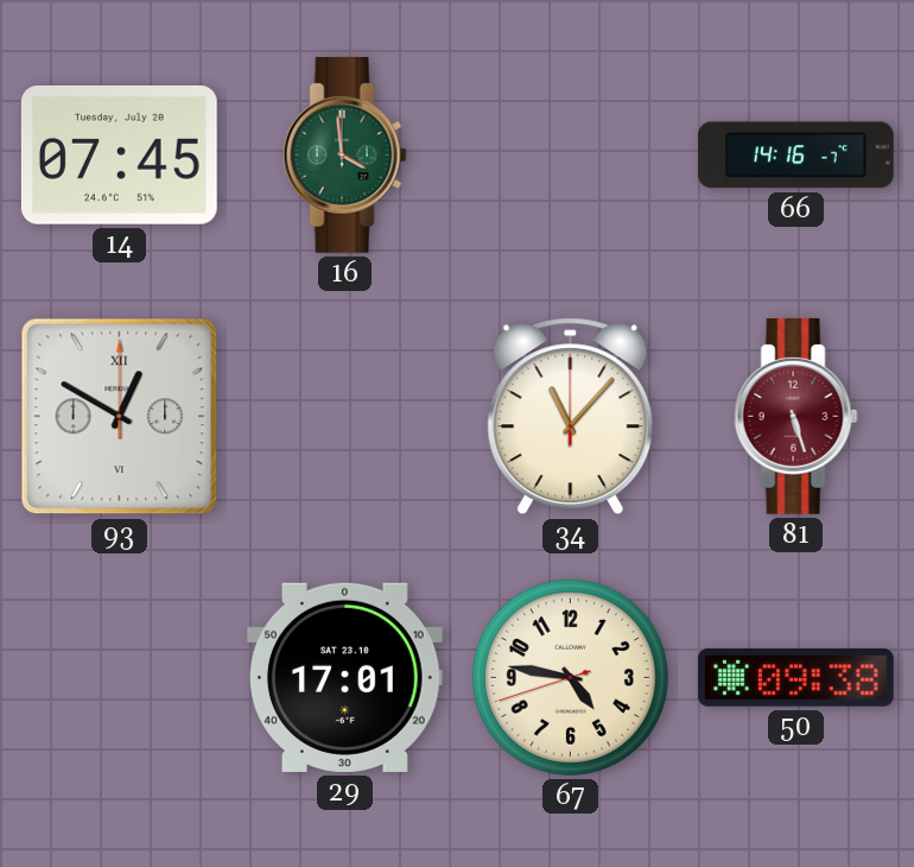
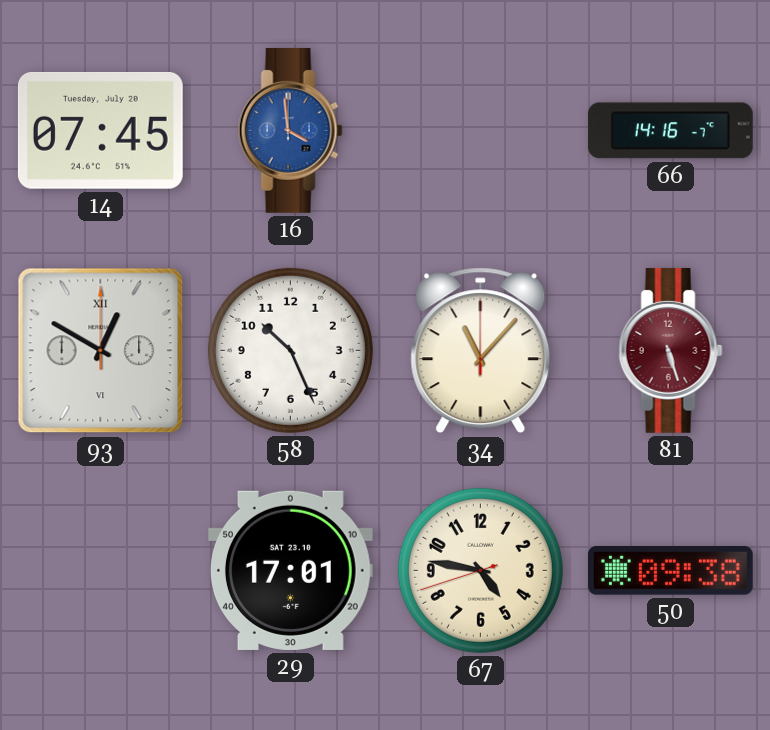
16 dial: green -> blue (290, 130)
58: none -> 10:26 (290, 350)
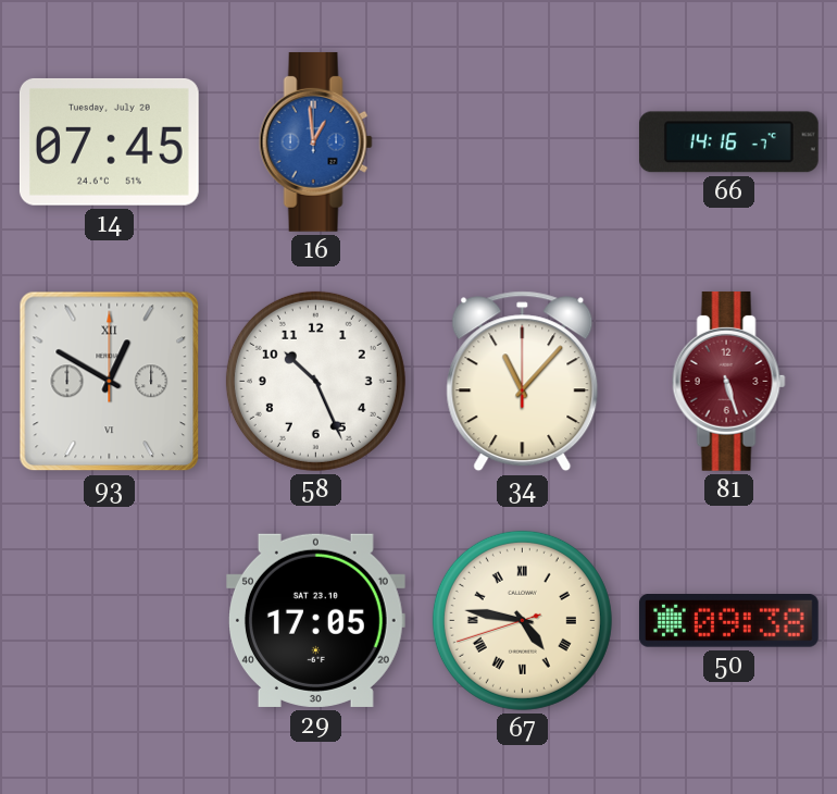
16: 3:59 -> 12:59 (315, 141)
29: 17:01 -> 17:05 (315, 620)
67 numerals: Arabic -> Roman (522, 620)
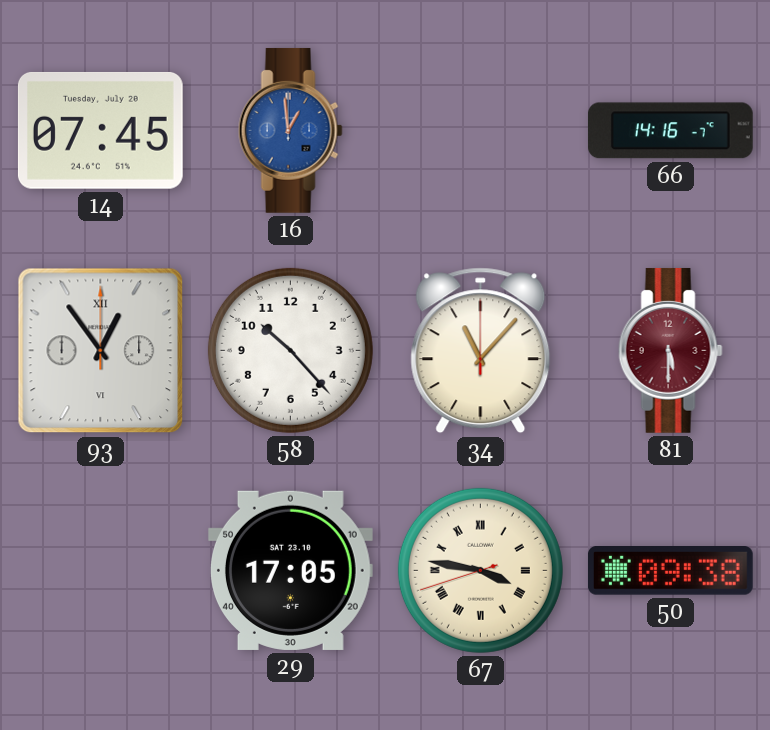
93: 12:50 -> 12:54 (101, 351)
58: 10:26 -> 10:23 (290, 350)
81: 5:27 -> 5:30 (670, 350)
67: 4:46 -> 3:46 (480, 570)
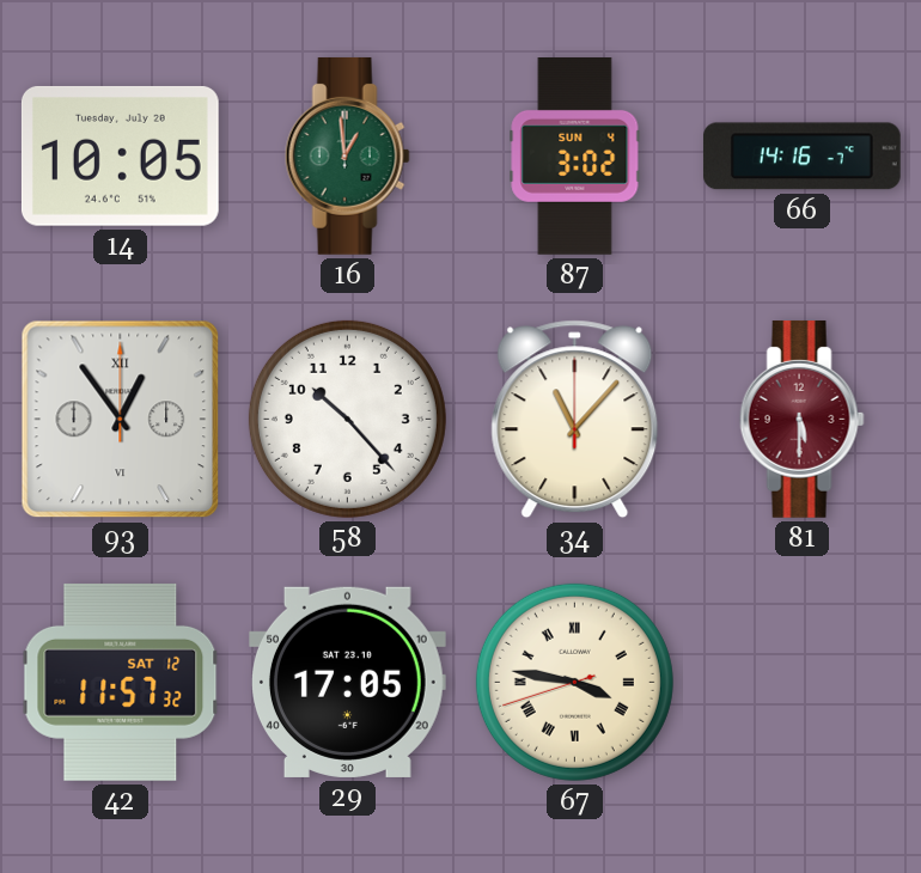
14: 07:45 -> 10:05 (120, 155)
16 dial: blue -> green (347, 155)
87: none -> 3:02 (575, 157)
42: none -> 11:57 (121, 682)
50: 09:38 -> none (670, 571)
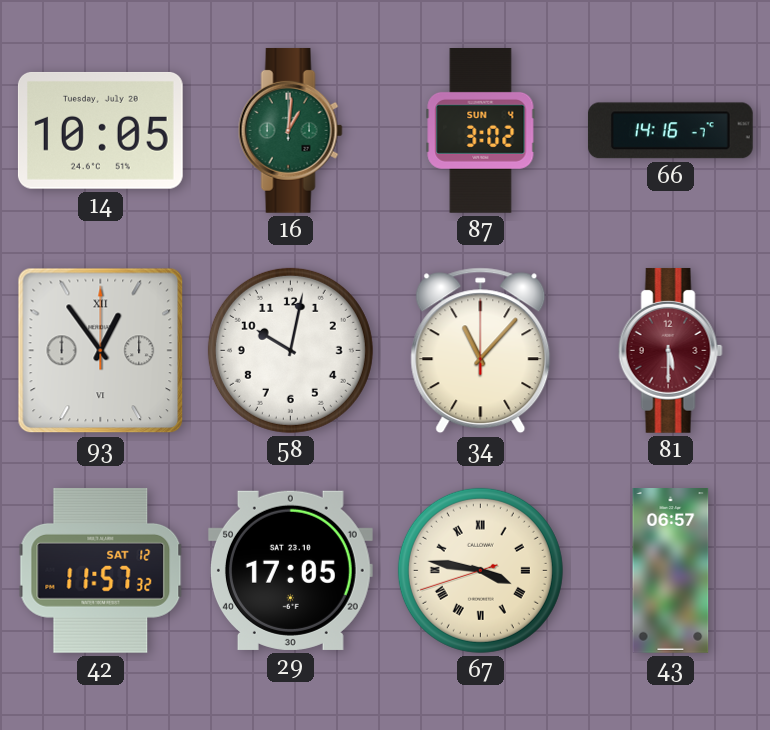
16: 12:59 -> 1:01 (290, 130)
58: 10:23 -> 10:02 (290, 350)
43: none -> 06:57 (671, 571)
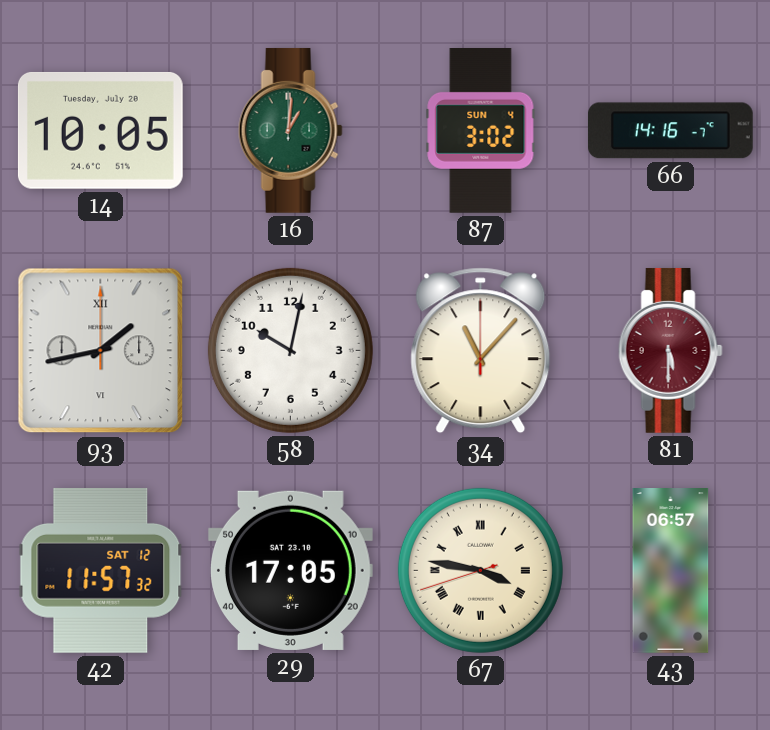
93: 12:54 -> 1:43 (101, 351)
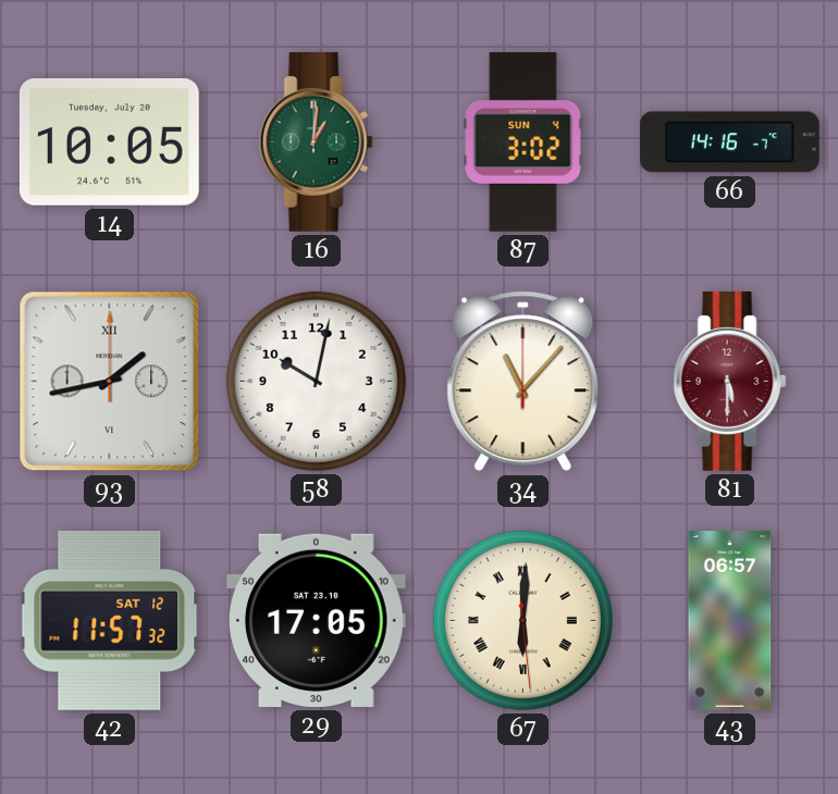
67: 3:46 -> 6:00 (522, 620)
